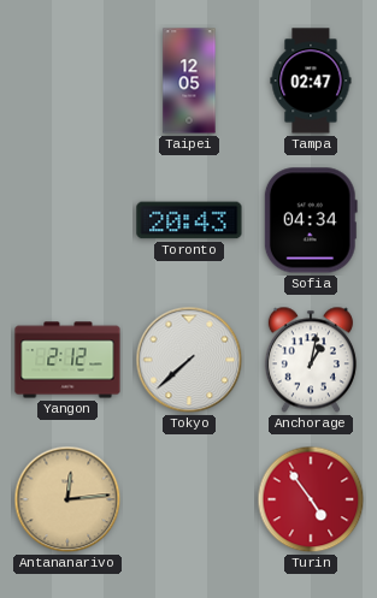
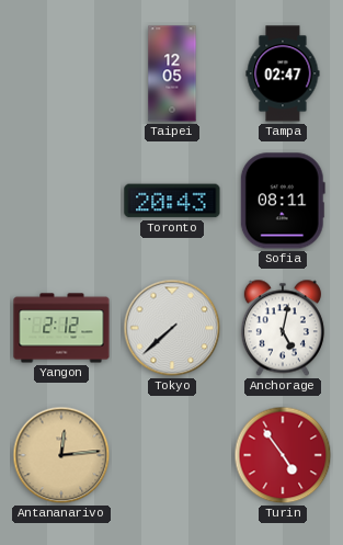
Sofia: 04:34 -> 08:11 (283, 201)
Anchorage: 1:02 -> 5:02 (283, 328)
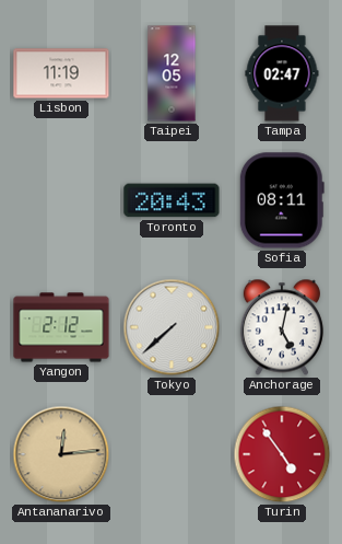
Lisbon: none -> 11:19 (61, 73)
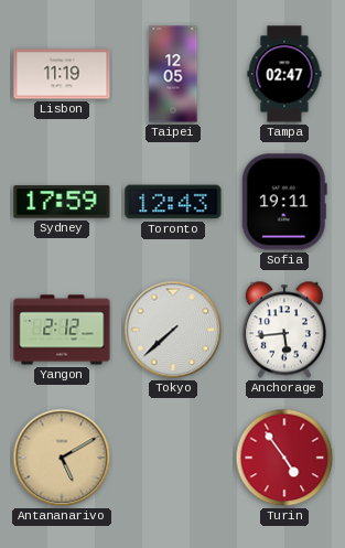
Sydney: none -> 17:59 (62, 202)
Toronto: 20:43 -> 12:43 (173, 202)
Sofia: 08:11 -> 19:11 (284, 202)
Anchorage: 5:02 -> 5:44 (284, 330)
Antananarivo: 12:14 -> 5:10 (62, 458)
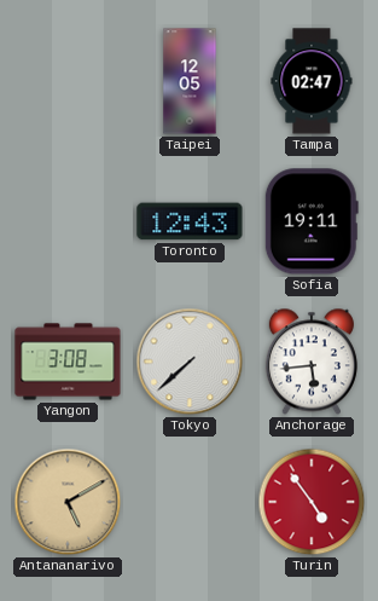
Lisbon: 11:19 -> none (62, 74)
Sydney: 17:59 -> none (62, 202)
Yangon: 2:12 -> 3:08 (68, 362)
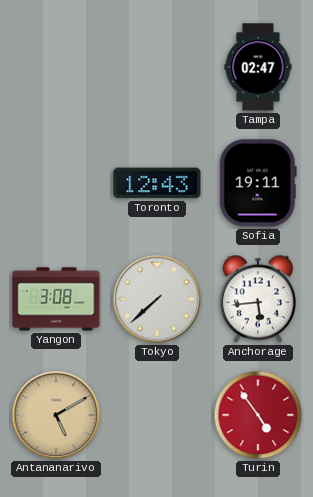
Taipei: 12:05 -> none (190, 81)
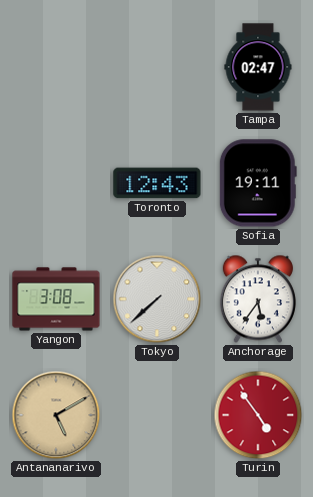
Anchorage: 5:44 -> 5:36 (258, 299)
